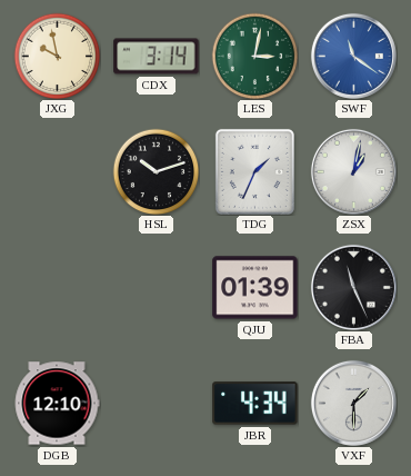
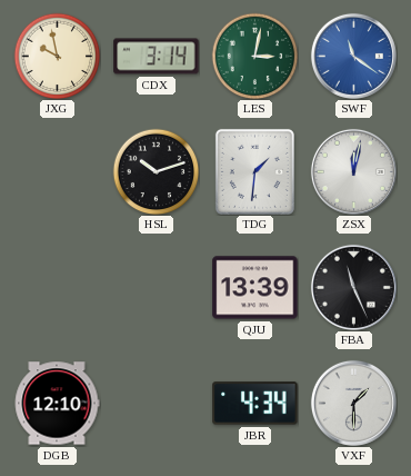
TDG: 1:34 -> 1:31 (254, 171)
ZSX: 1:02 -> 12:02 (353, 171)
QJU: 01:39 -> 13:39 (255, 288)
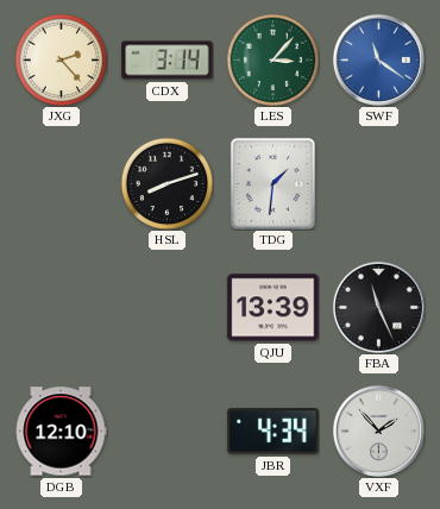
JXG: 9:58 -> 2:23 (61, 59)
LES: 3:02 -> 3:07 (272, 59)
HSL: 10:12 -> 8:12 (166, 183)
ZSX: 12:02 -> none (353, 171)
VXF: 1:30 -> 1:53 (378, 431)
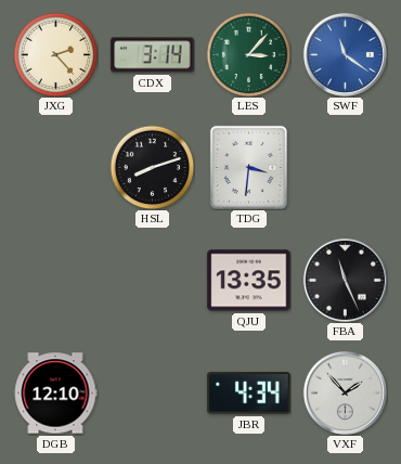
TDG: 1:31 -> 3:31 (248, 167)
QJU: 13:39 -> 13:35 (249, 281)
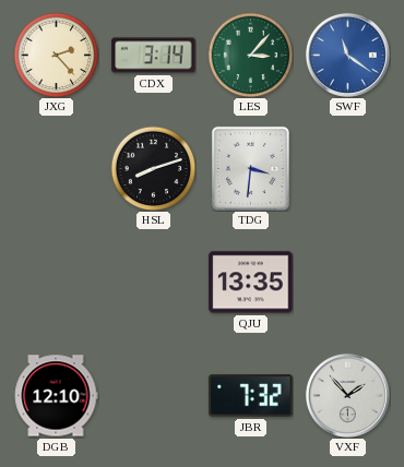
FBA: 11:26 -> none (345, 280)
JBR: 4:34 -> 7:32 (251, 396)
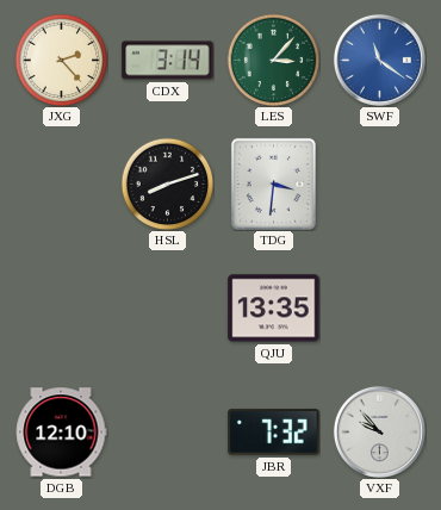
VXF: 1:53 -> 9:53 (379, 431)
